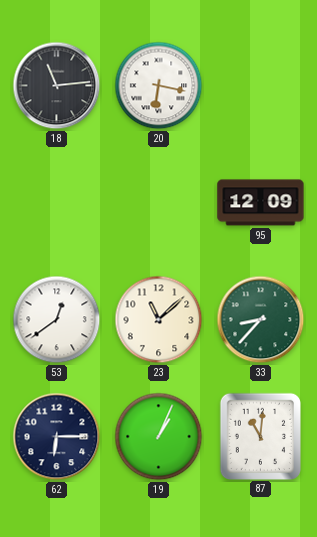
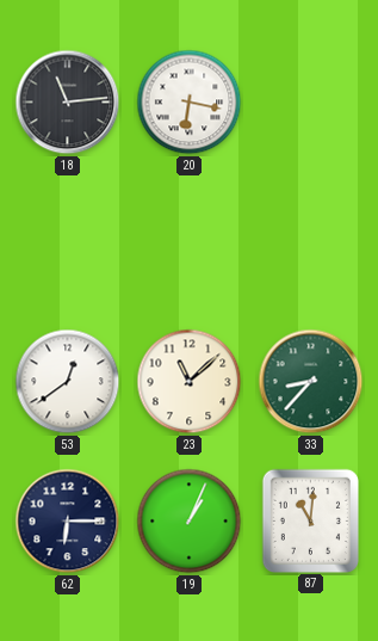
95: 12:09 -> none (261, 203)
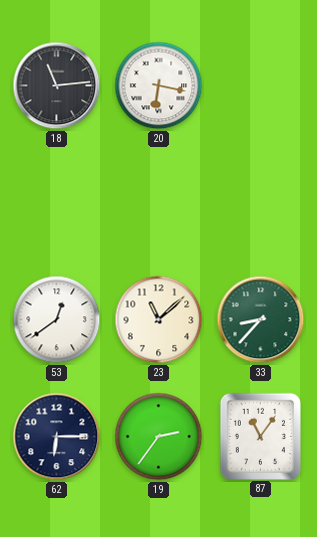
19: 1:04 -> 2:36 (159, 437)
87: 11:01 -> 11:06 (260, 436)
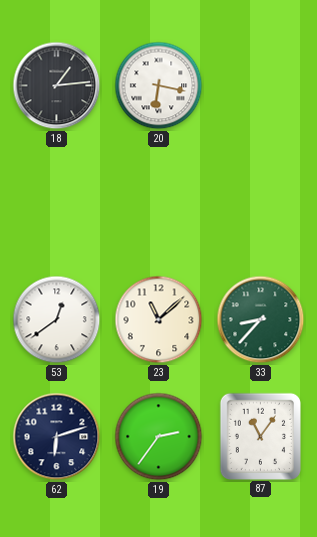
18: 11:14 -> 1:14 (57, 86)
62: 6:15 -> 6:12 (57, 437)
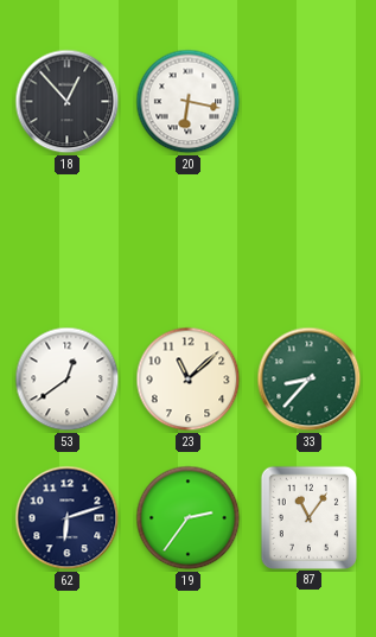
18: 1:14 -> 12:53 (68, 102)
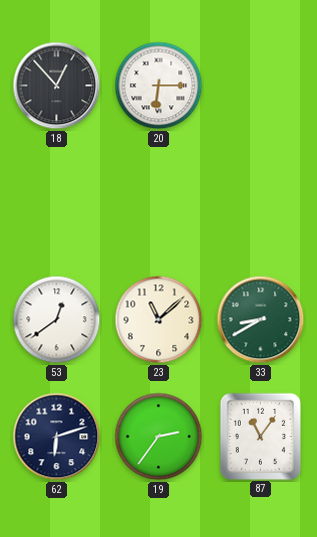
20: 6:17 -> 6:15 (159, 86)
33: 8:37 -> 8:40 (261, 320)
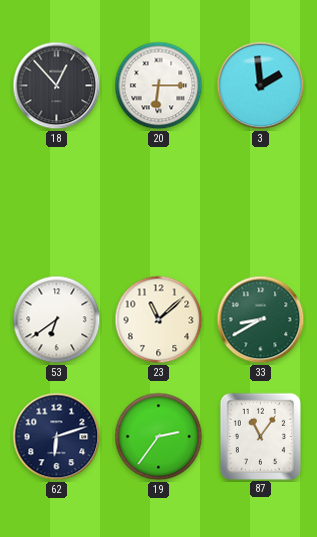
3: none -> 1:59 (261, 86)
53: 12:39 -> 6:39 (57, 320)
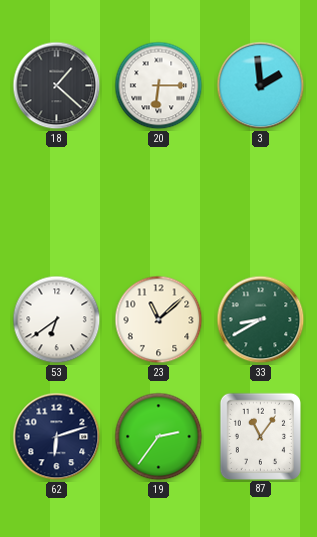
18: 12:53 -> 1:22 (57, 86)
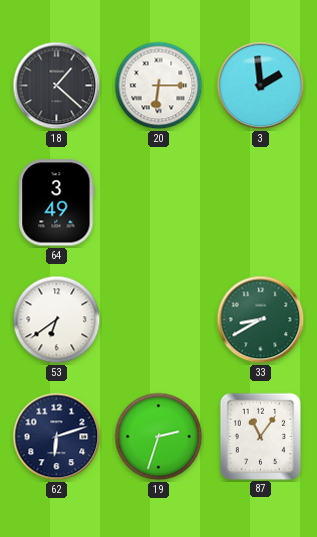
64: none -> 3:49 (57, 203)
23: 11:08 -> none (159, 320)
19: 2:36 -> 2:33 (159, 437)
